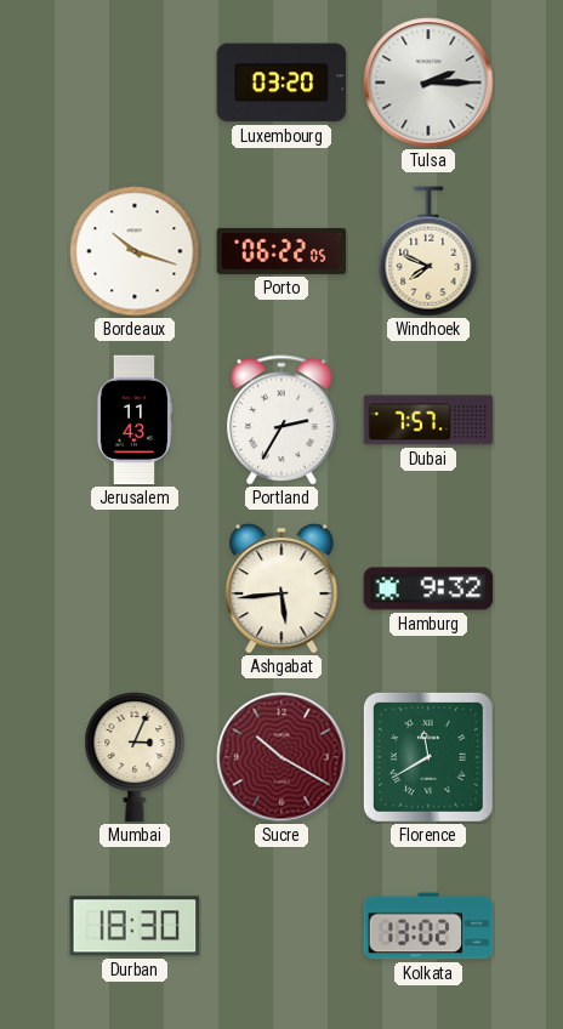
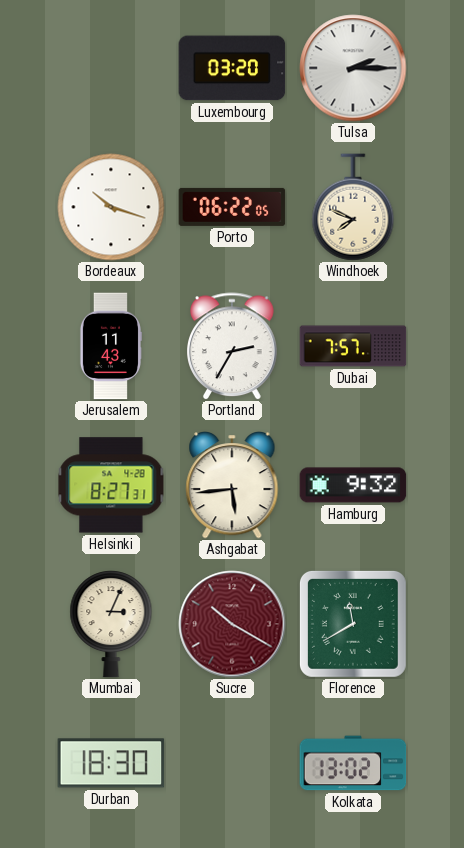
Helsinki: none -> 8:27 (111, 485)
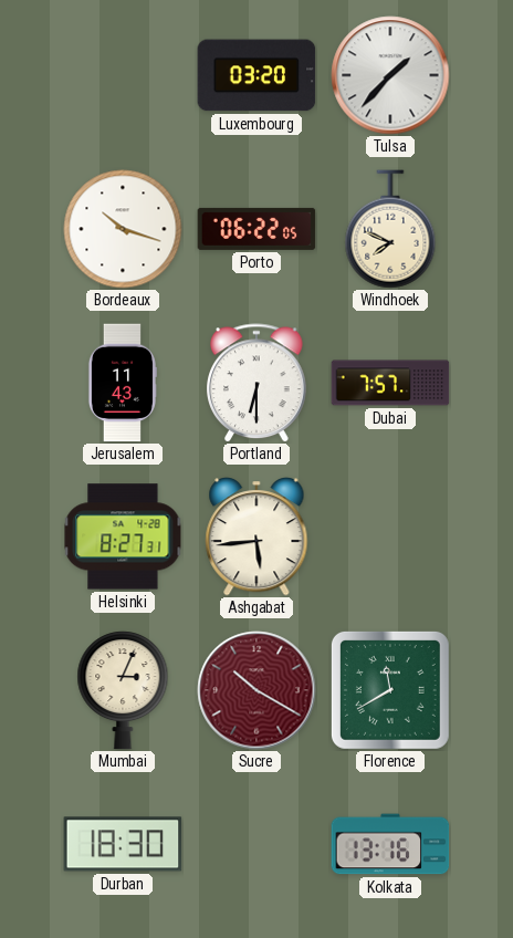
Tulsa: 2:15 -> 1:37 (390, 75)
Portland: 2:35 -> 6:30 (258, 383)
Hamburg: 9:32 -> none (353, 485)
Kolkata: 13:02 -> 13:16 (390, 844)
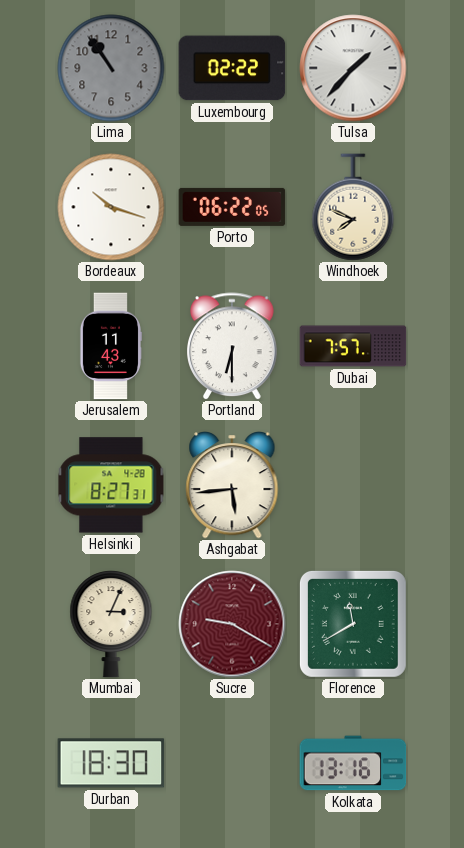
Lima: none -> 10:54 (111, 68)
Luxembourg: 03:20 -> 02:22 (232, 68)
Sucre: 10:20 -> 9:20 (232, 624)
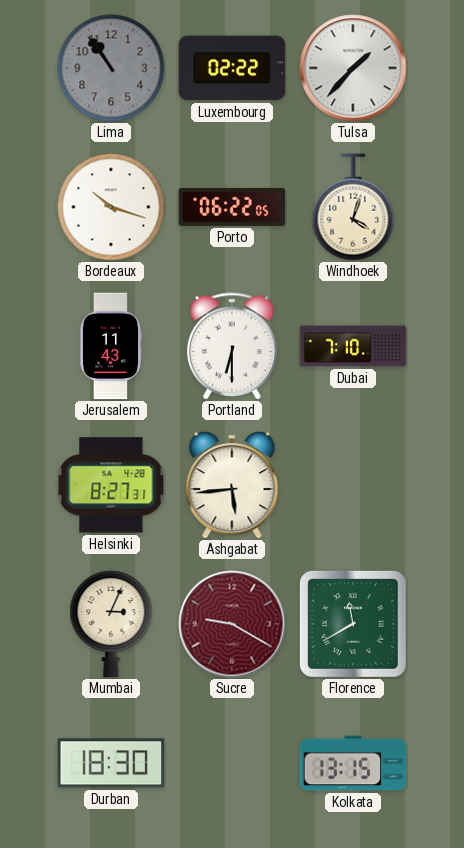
Windhoek: 7:49 -> 4:03 (353, 207)
Dubai: 7:57 -> 7:10 (353, 346)
Kolkata: 13:16 -> 13:15 (353, 763)
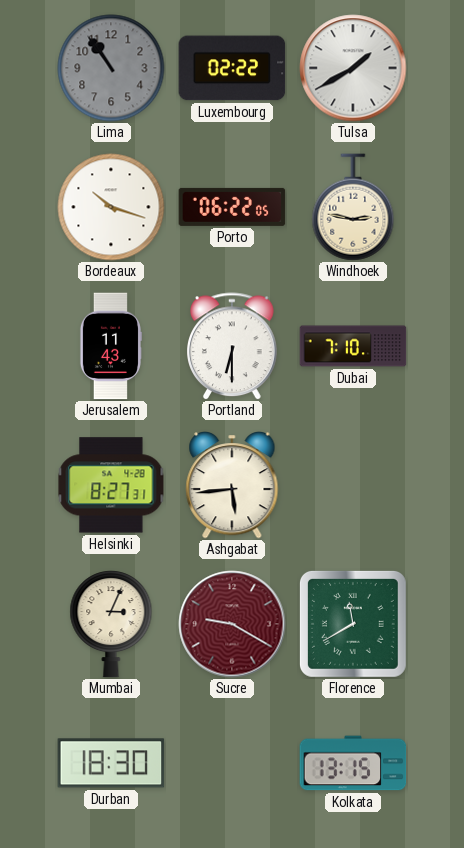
Tulsa: 1:37 -> 1:40 (353, 68)
Windhoek: 4:03 -> 2:47 (353, 207)
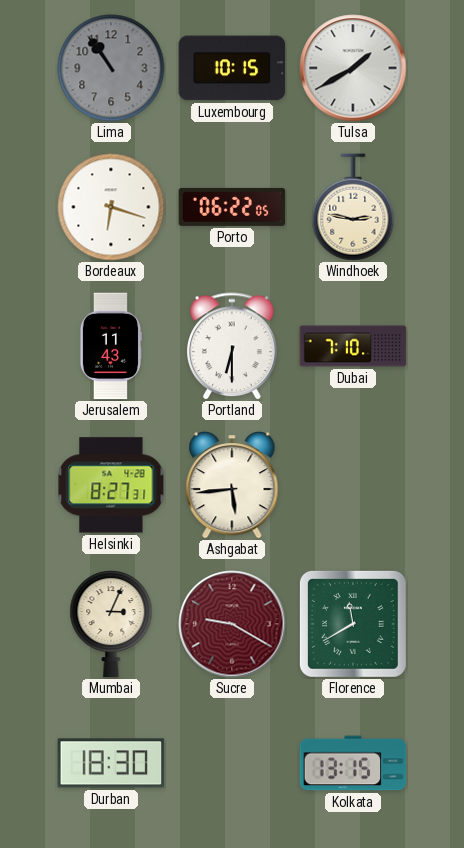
Luxembourg: 02:22 -> 10:15 (232, 68)
Bordeaux: 10:18 -> 6:18 (111, 207)
